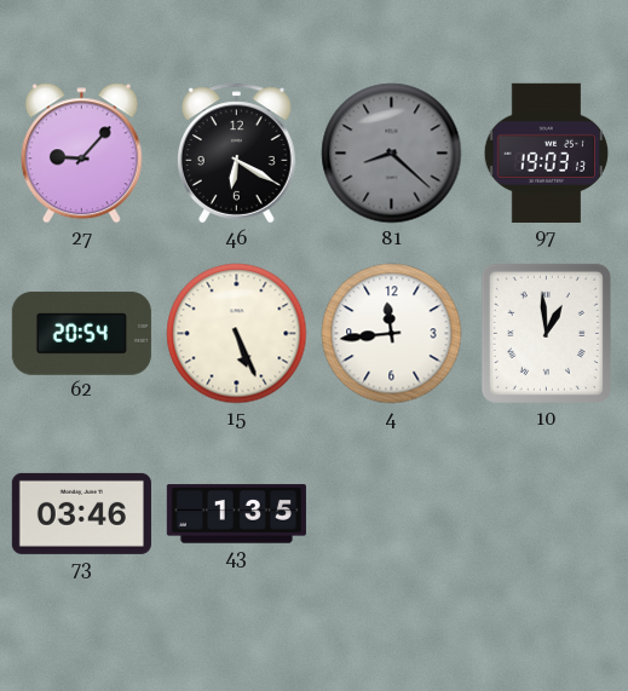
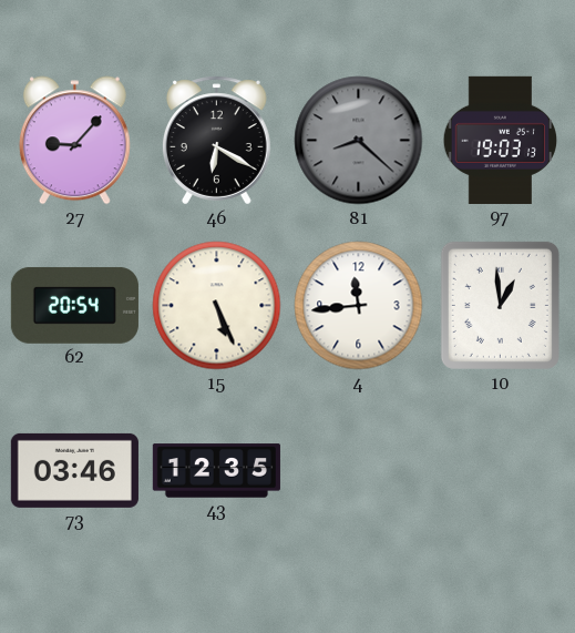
43: 1:35 -> 12:35 (216, 471)
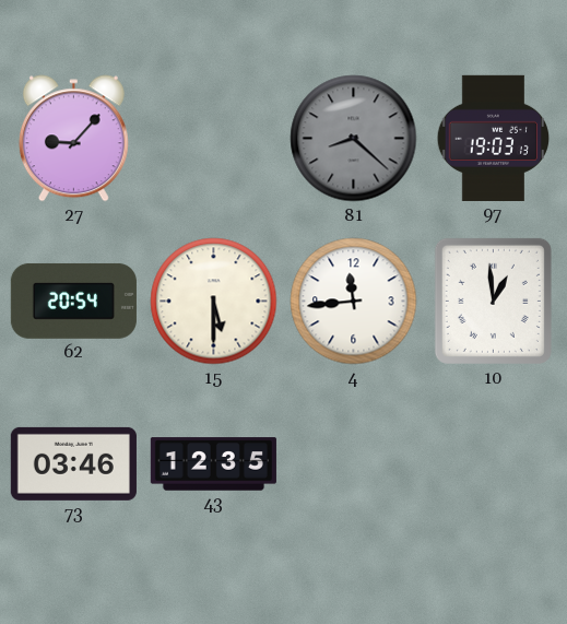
46: 6:20 -> none (216, 141)
15: 5:26 -> 5:30 (214, 302)
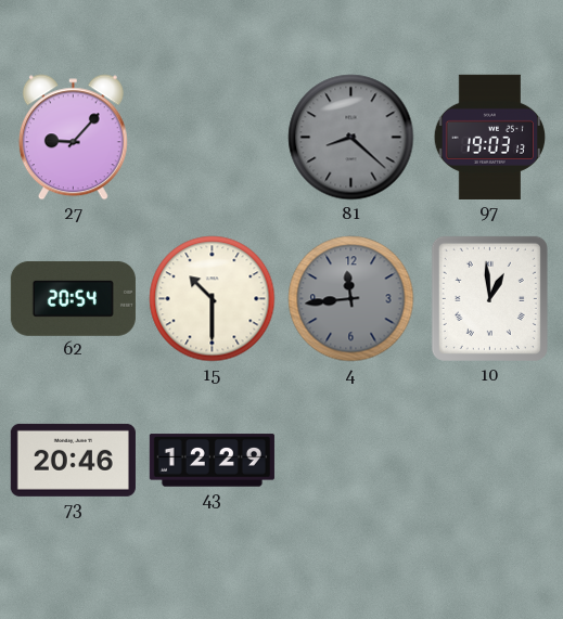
15: 5:30 -> 10:30 (213, 299)
4 dial: white -> grey (351, 299)
73: 03:46 -> 20:46 (73, 460)
43: 12:35 -> 12:29 (212, 461)
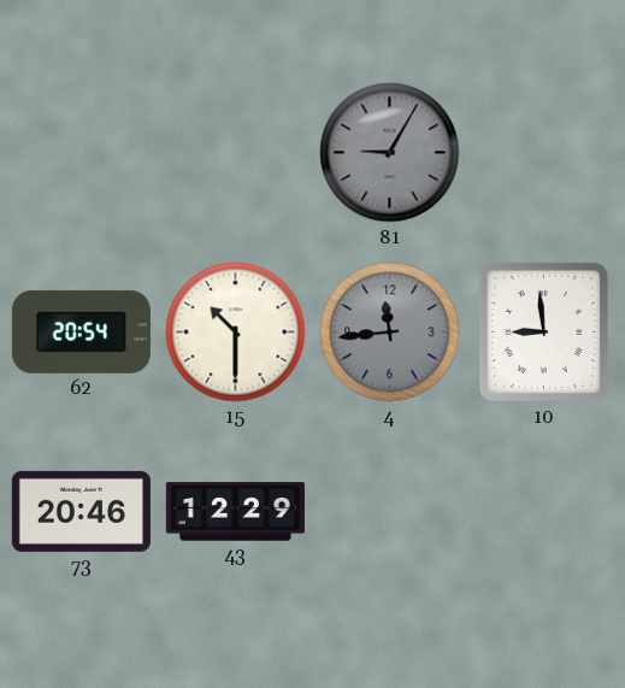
27: 9:07 -> none (73, 138)
81: 8:22 -> 9:05 (390, 153)
97: 19:03 -> none (489, 137)
10: 12:59 -> 8:59 (543, 331)
